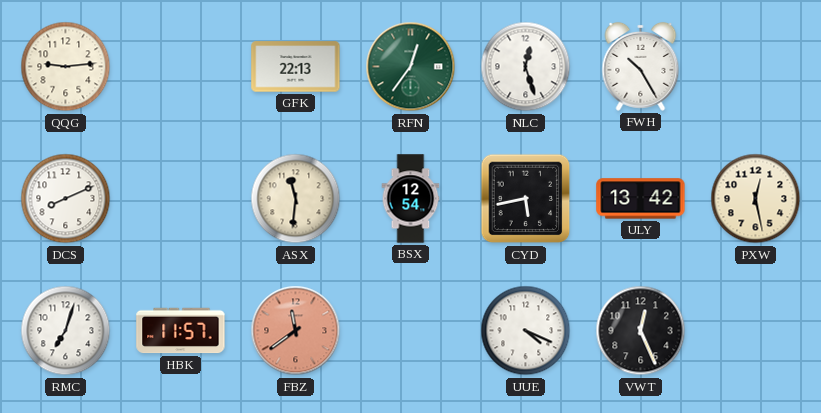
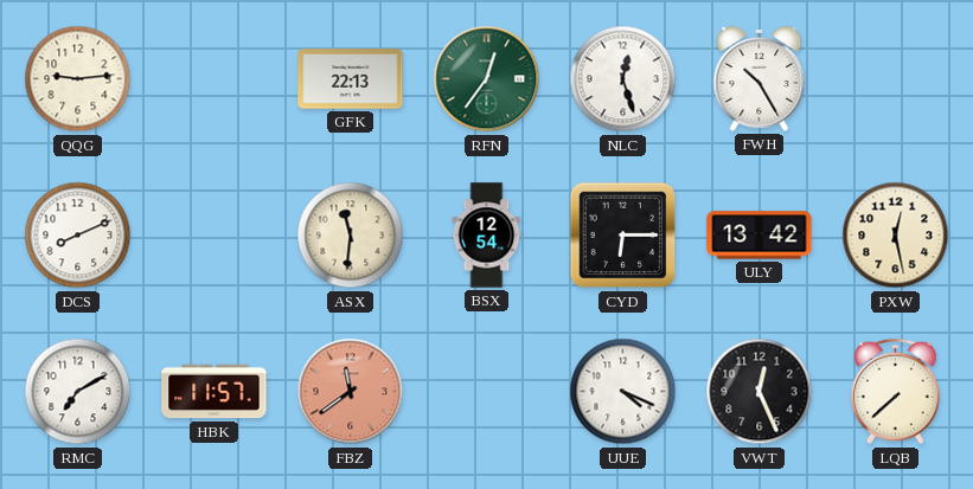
CYD: 5:43 -> 6:15 (623, 236)
RMC: 7:03 -> 7:10 (78, 392)
LQB: none -> 7:38 (896, 392)
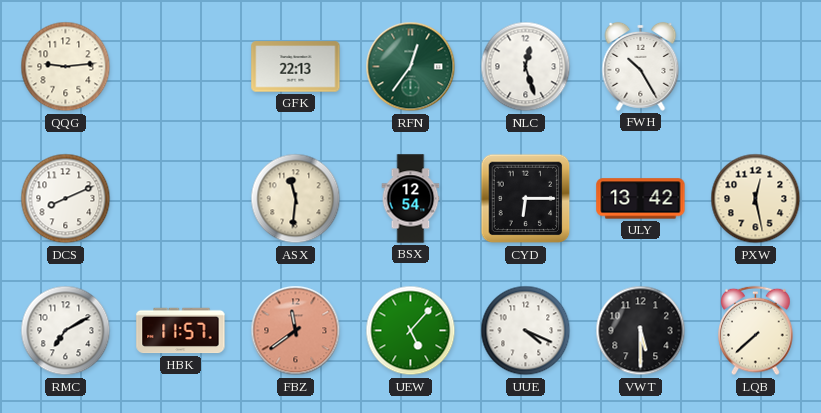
UEW: none -> 5:07 (411, 331)
VWT: 12:26 -> 5:30 (641, 331)
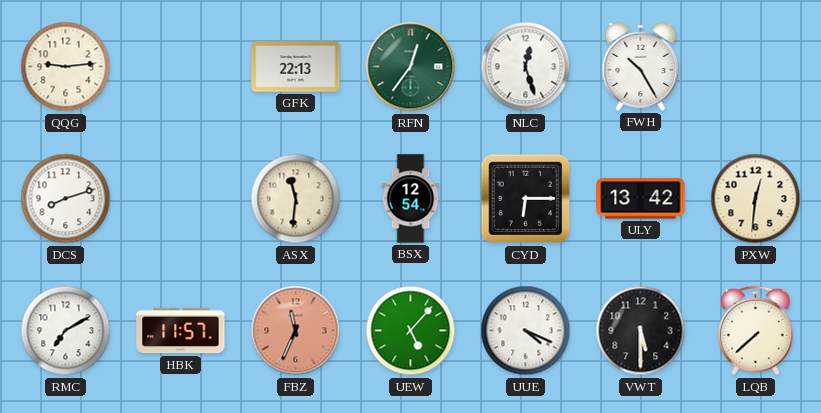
DCS: 8:11 -> 8:12 (66, 199)
PXW: 12:28 -> 12:31 (756, 199)
FBZ: 11:39 -> 11:34 (296, 331)
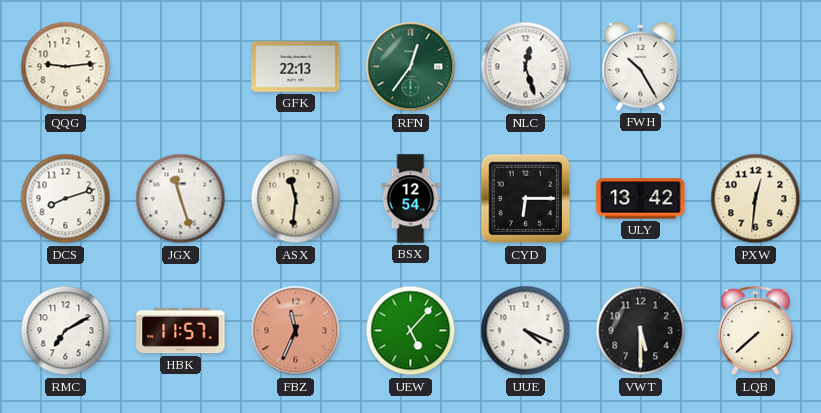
JGX: none -> 11:27 (181, 199)
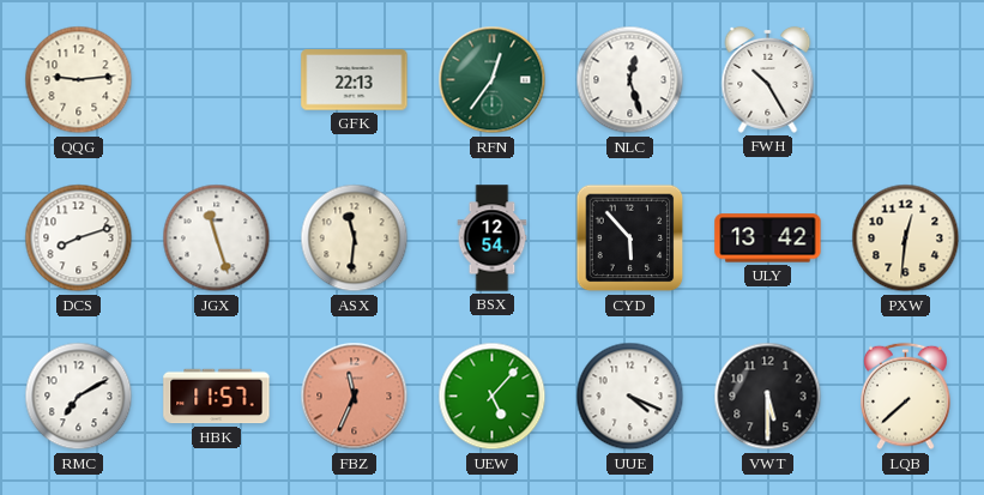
CYD: 6:15 -> 5:53 (630, 239)
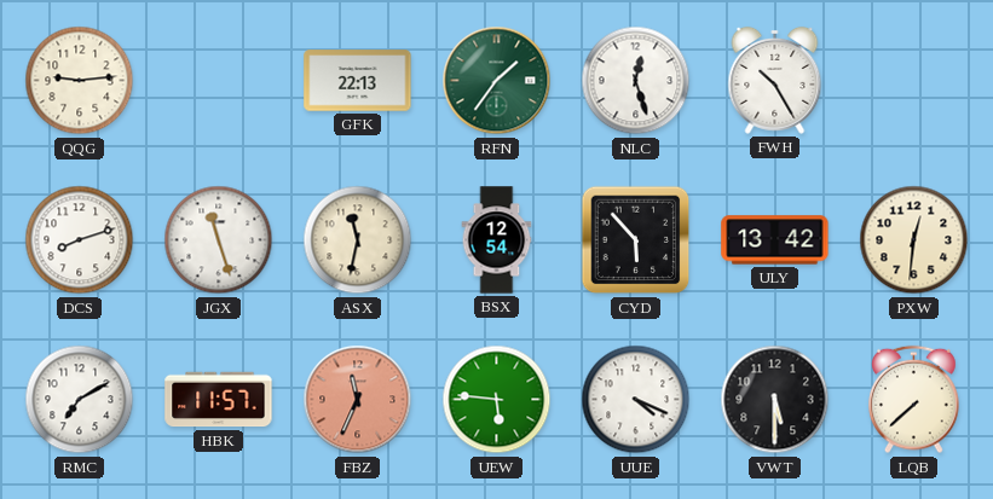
RFN: 12:36 -> 1:36 (497, 81)
ASX: 11:31 -> 11:32 (358, 240)
UEW: 5:07 -> 5:46 (497, 400)
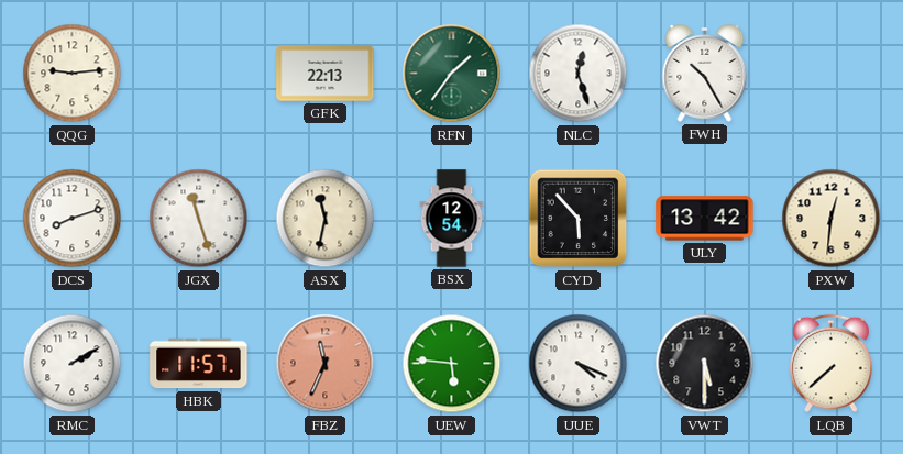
RMC: 7:10 -> 2:10 (73, 364)
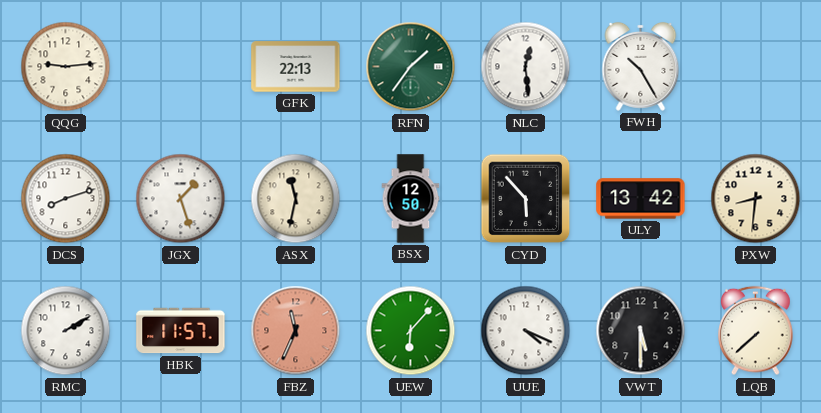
NLC: 12:27 -> 12:29 (526, 67)
JGX: 11:27 -> 1:27 (181, 199)
BSX: 12:54 -> 12:50 (411, 199)
PXW: 12:31 -> 8:31 (756, 199)
UEW: 5:46 -> 6:07 (411, 331)
